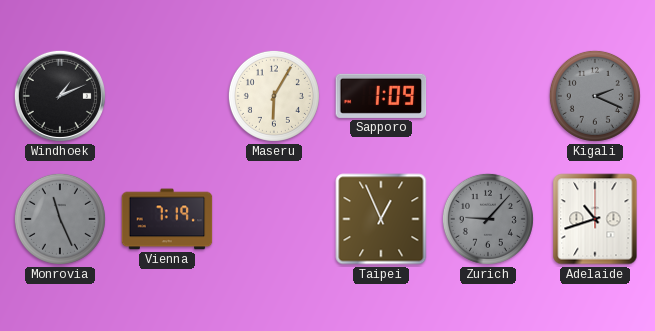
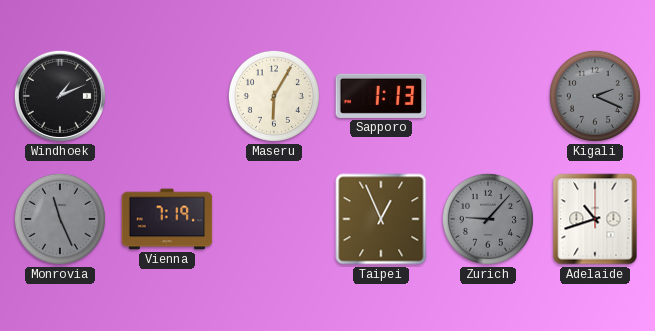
Sapporo: 1:09 -> 1:13 (381, 96)
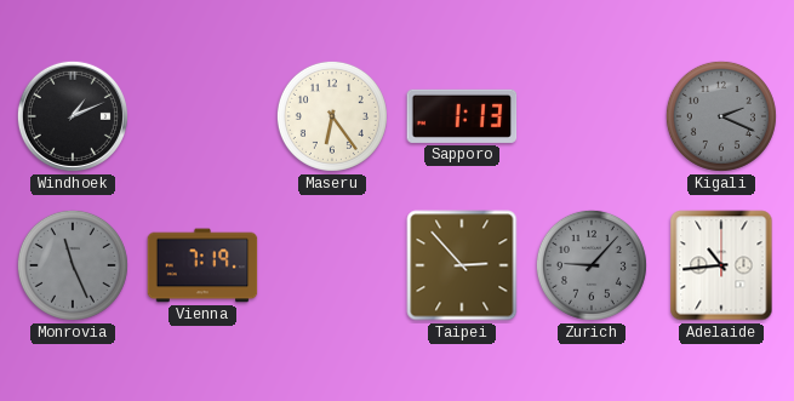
Maseru: 6:05 -> 6:24 (332, 116)
Taipei: 12:56 -> 2:53 (462, 265)
Adelaide: 10:42 -> 10:44 (721, 265)
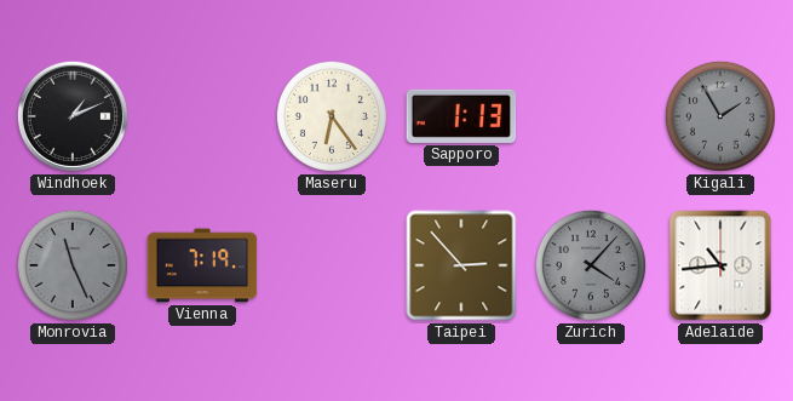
Kigali: 2:19 -> 1:55 (720, 116)
Zurich: 9:07 -> 4:07 (591, 265)
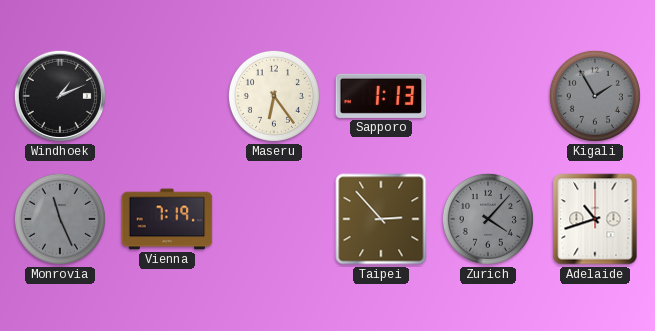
Adelaide: 10:44 -> 10:42 (595, 219)
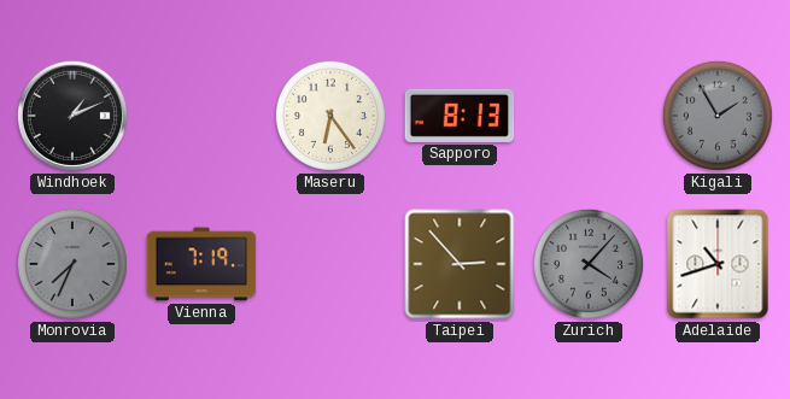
Sapporo: 1:13 -> 8:13 (460, 116)
Monrovia: 11:26 -> 7:34 (72, 264)
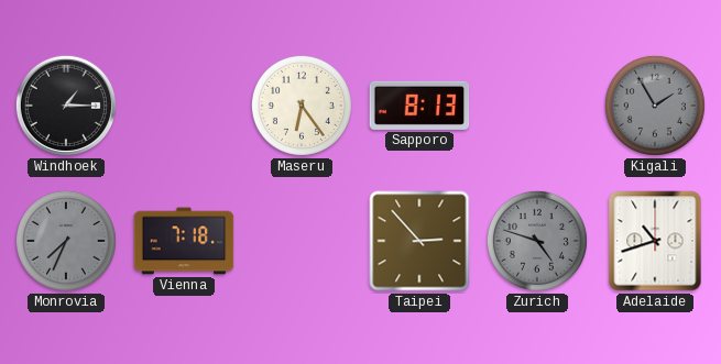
Windhoek: 1:11 -> 1:15 (66, 106)
Vienna: 7:19 -> 7:18 (184, 241)
Zurich: 4:07 -> 4:48 (537, 241)
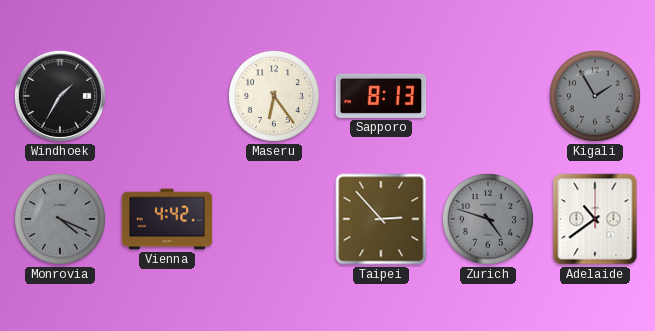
Windhoek: 1:15 -> 1:35 (60, 96)
Monrovia: 7:34 -> 4:19 (60, 219)
Vienna: 7:18 -> 4:42 (167, 219)
Adelaide: 10:42 -> 10:39 (595, 219)
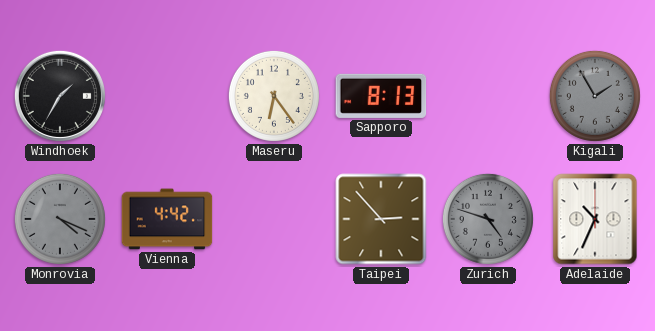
Adelaide: 10:39 -> 10:34 (595, 219)
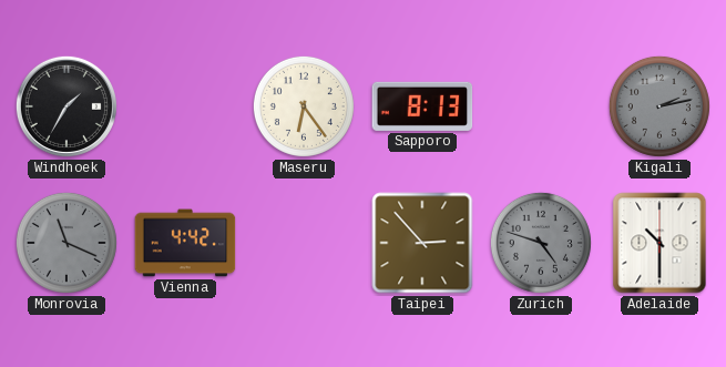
Kigali: 1:55 -> 2:13 (659, 106)
Monrovia: 4:19 -> 11:19 (67, 243)
Adelaide: 10:34 -> 10:30 (659, 243)
